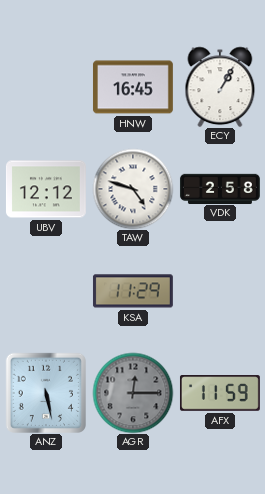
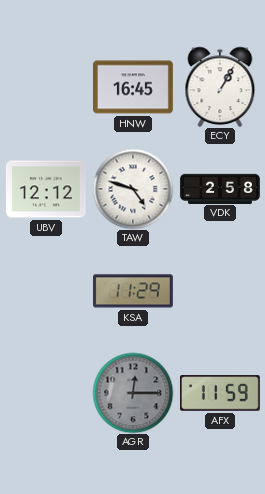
ANZ: 5:28 -> none (46, 393)
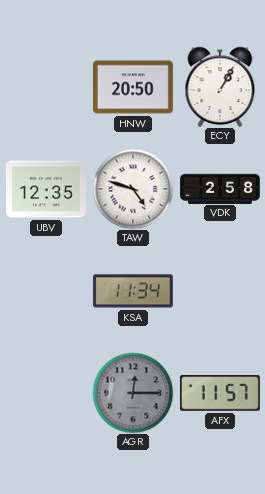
HNW: 16:45 -> 20:50 (133, 87)
UBV: 12:12 -> 12:35 (46, 189)
KSA: 11:29 -> 11:34 (133, 291)
AFX: 11:59 -> 11:57 (220, 393)
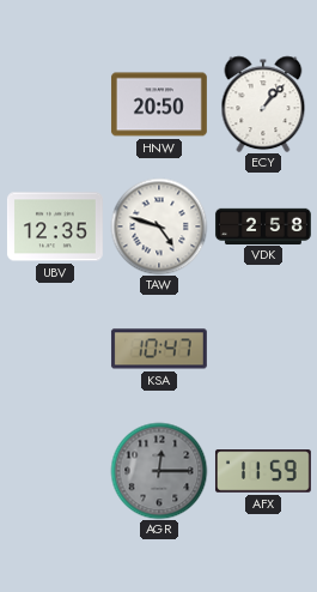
ECY: 1:05 -> 1:07 (263, 104)
KSA: 11:34 -> 10:47 (159, 349)
AFX: 11:57 -> 11:59 (263, 471)
